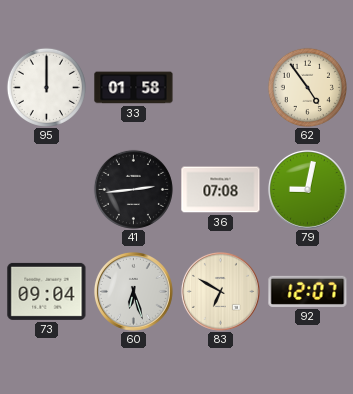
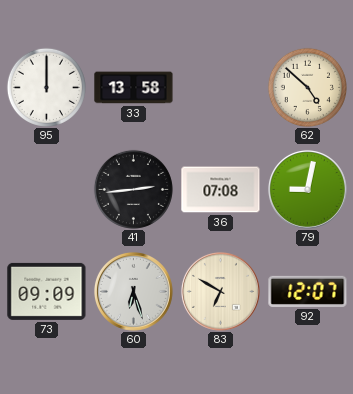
33: 01:58 -> 13:58 (134, 88)
62: 4:54 -> 4:52 (307, 87)
73: 09:04 -> 09:09 (47, 291)
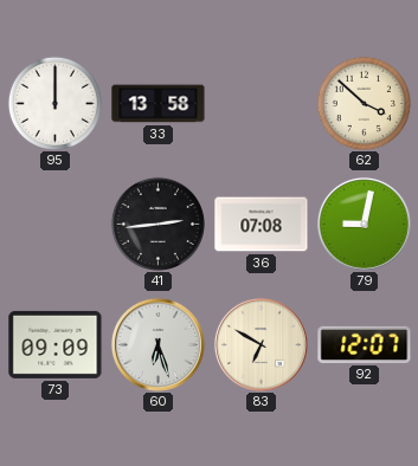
62: 4:52 -> 3:52 (364, 103)
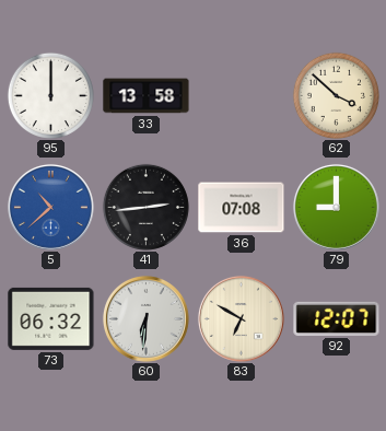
5: none -> 10:38 (50, 207)
79: 9:02 -> 9:00 (336, 207)
73: 09:09 -> 06:32 (51, 318)
60: 6:27 -> 6:31 (145, 318)
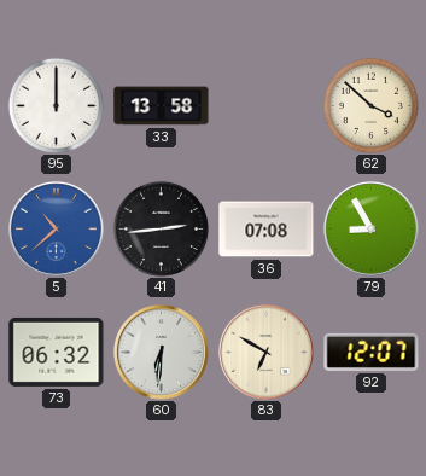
79: 9:00 -> 8:55 (370, 228)
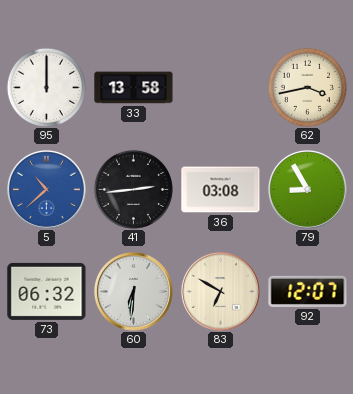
62: 3:52 -> 3:43 (307, 87)
36: 07:08 -> 03:08 (221, 190)
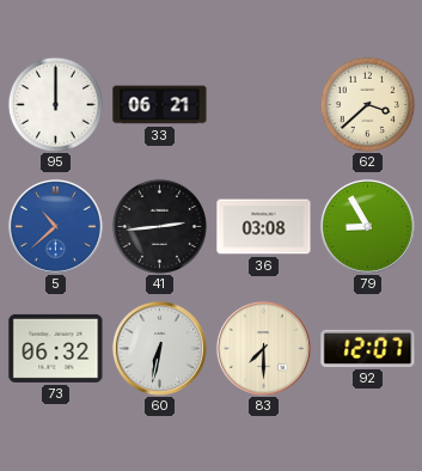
33: 13:58 -> 06:21 (160, 105)
62: 3:43 -> 3:38 (367, 104)
60: 6:31 -> 6:32 (159, 348)
83: 6:50 -> 7:30 (263, 348)
